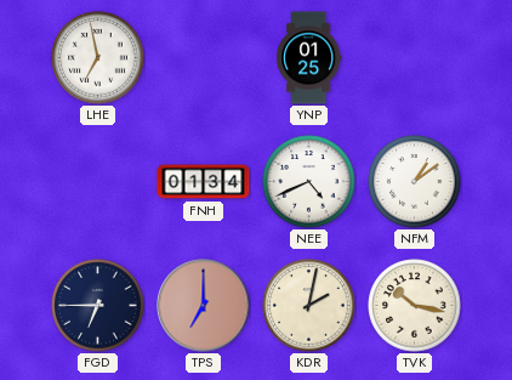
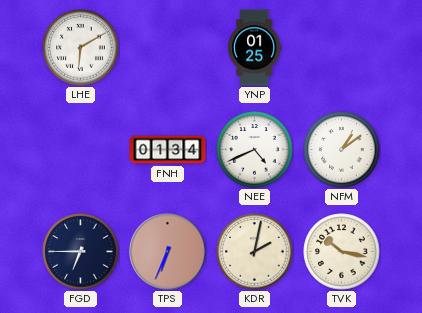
LHE: 6:58 -> 6:10 (81, 48)
TPS: 7:00 -> 6:34 (168, 252)
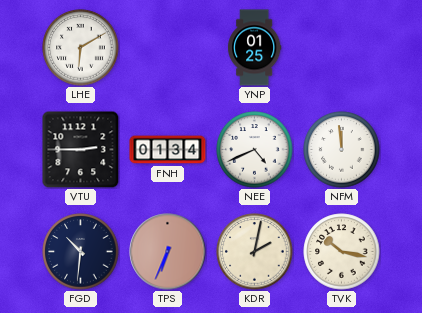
VTU: none -> 2:45 (80, 149)
NFM: 1:09 -> 11:59 (342, 150)
FGD: 6:45 -> 10:31 (81, 252)
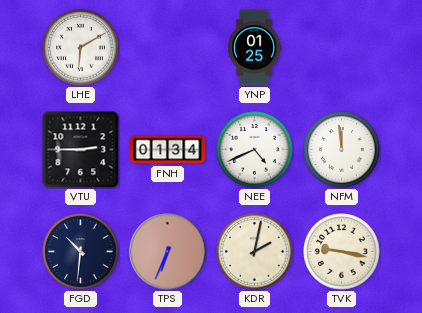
TVK: 10:17 -> 9:17 (342, 252)
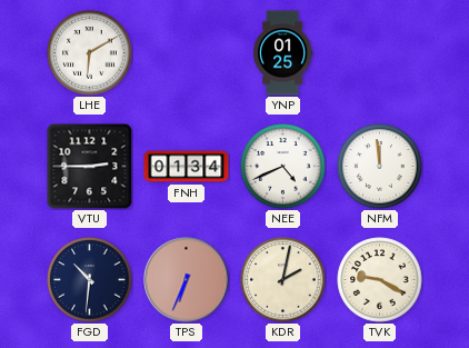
TVK: 9:17 -> 9:20 (380, 280)
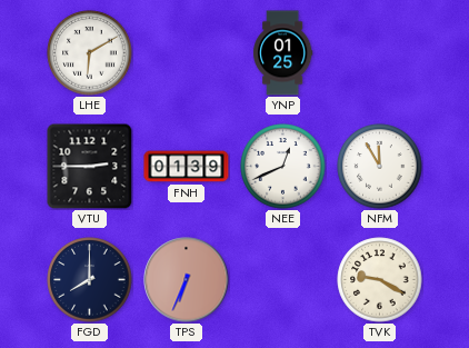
FNH: 01:34 -> 01:39 (187, 167)
NEE: 4:41 -> 12:41 (283, 167)
NFM: 11:59 -> 11:55 (380, 167)
FGD: 10:31 -> 8:00 (90, 280)
KDR: 2:02 -> none (283, 280)
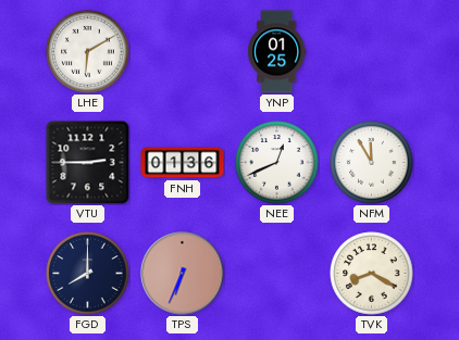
FNH: 01:39 -> 01:36 (183, 163)
TVK: 9:20 -> 8:20 (372, 274)
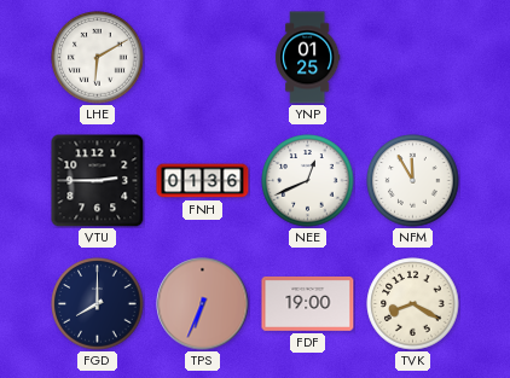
FDF: none -> 19:00 (308, 303)
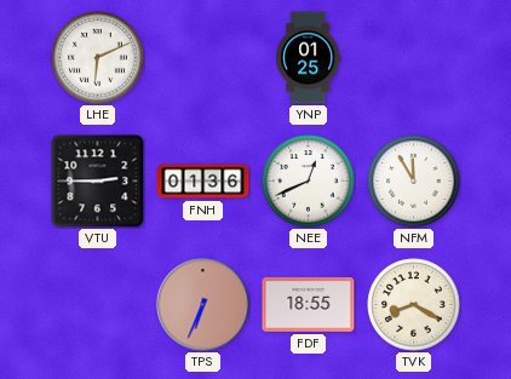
LHE: 6:10 -> 6:11 (98, 58)
FGD: 8:00 -> none (98, 304)
FDF: 19:00 -> 18:55 (309, 304)
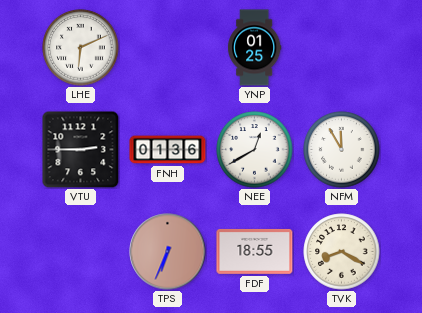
NEE: 12:41 -> 12:40 (255, 150)
